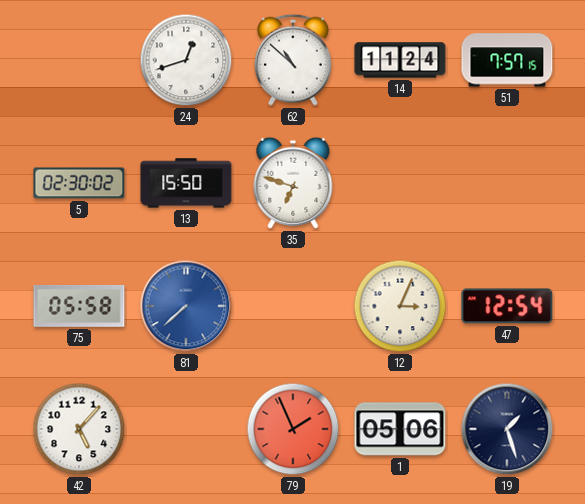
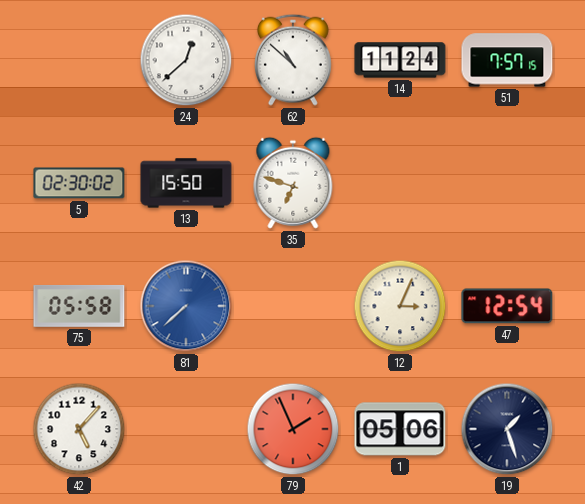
24: 12:42 -> 12:38 (186, 60)
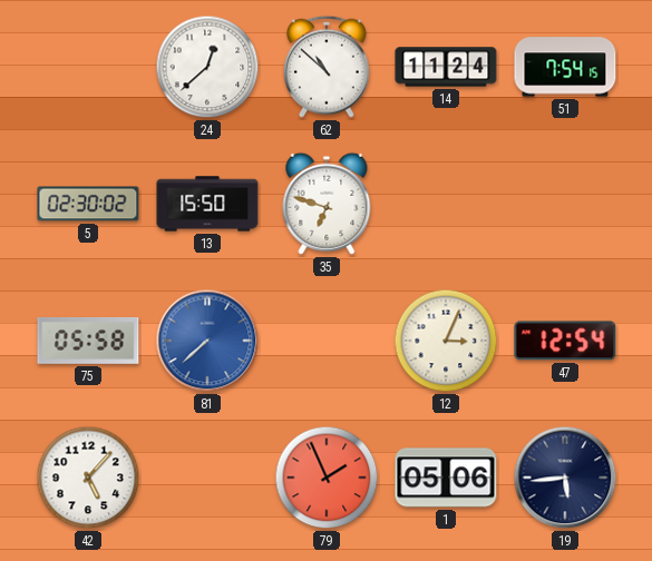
51: 7:57 -> 7:54 (565, 67)
19: 1:27 -> 5:44 (565, 478)
